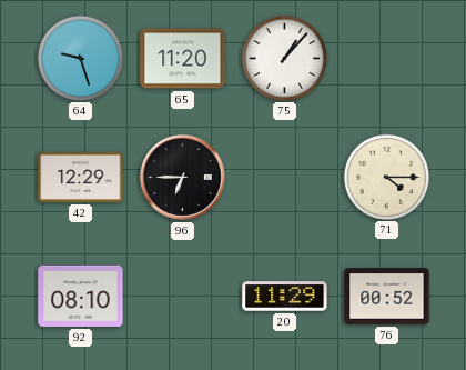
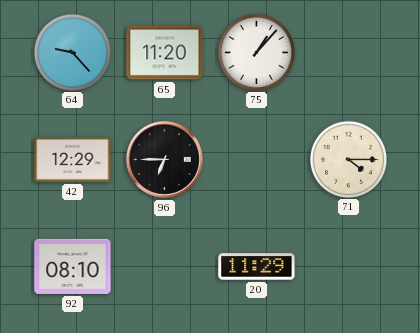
64: 9:27 -> 9:23 (72, 52)
76: 00:52 -> none (387, 297)
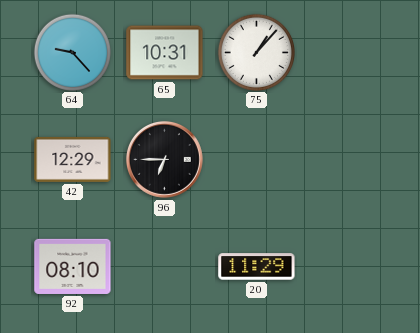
65: 11:20 -> 10:31 (165, 53)
71: 4:15 -> none (348, 159)
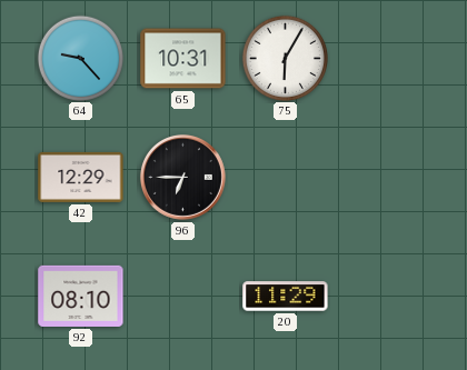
75: 1:07 -> 6:05 (285, 58)
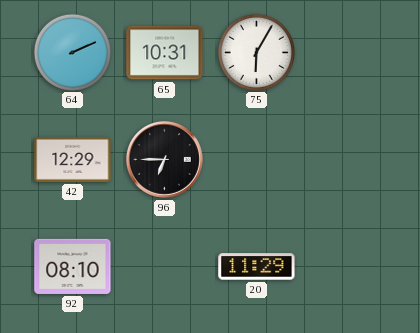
64: 9:23 -> 2:11 (72, 52)
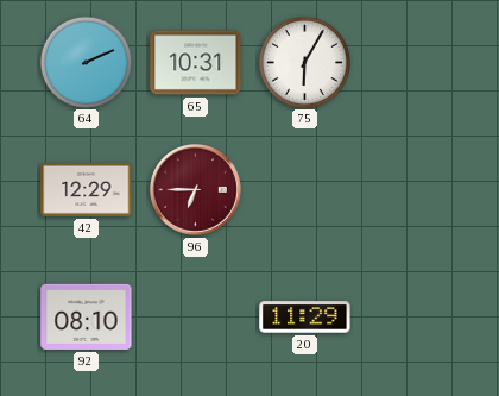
96 dial: black -> burgundy (195, 189)
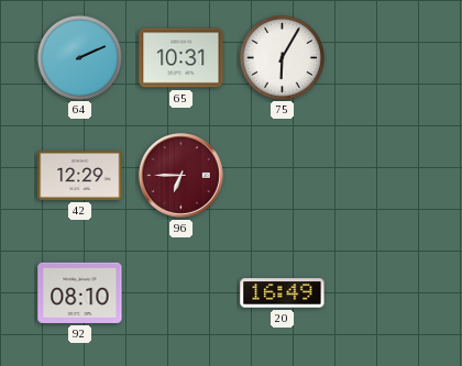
20: 11:29 -> 16:49 (283, 293)
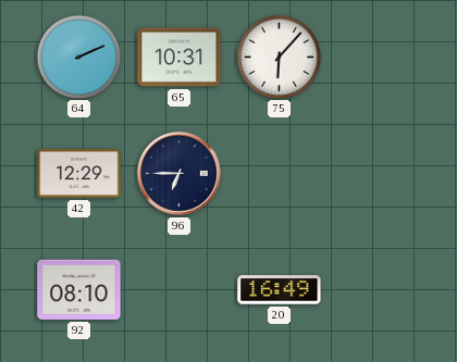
75: 6:05 -> 6:07 (279, 57)
96 dial: burgundy -> navy (178, 173)
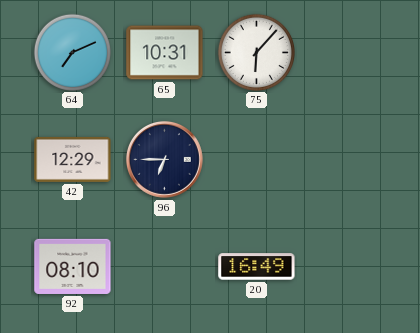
64: 2:11 -> 7:11 (72, 52)
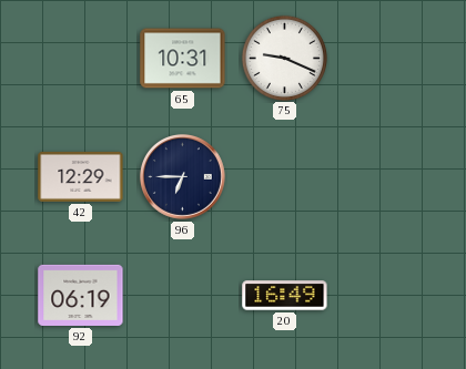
64: 7:11 -> none (72, 52)
75: 6:07 -> 9:19 (284, 58)
92: 08:10 -> 06:19 (81, 295)
